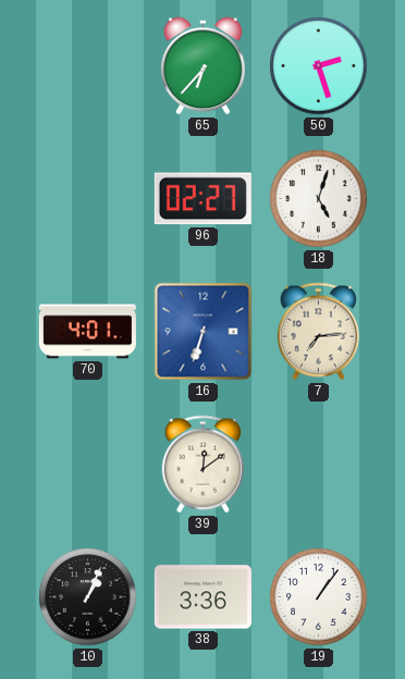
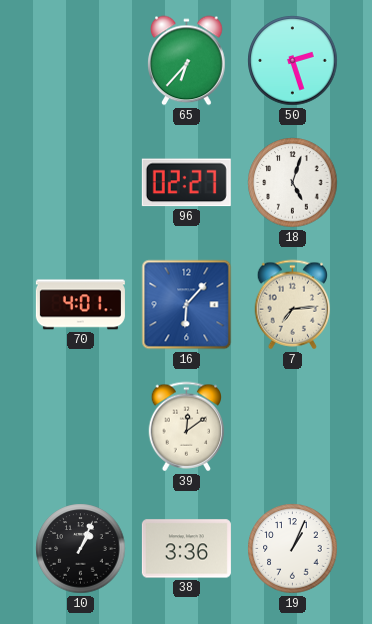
16: 6:33 -> 6:07 (187, 305)
19: 1:06 -> 1:04 (293, 549)
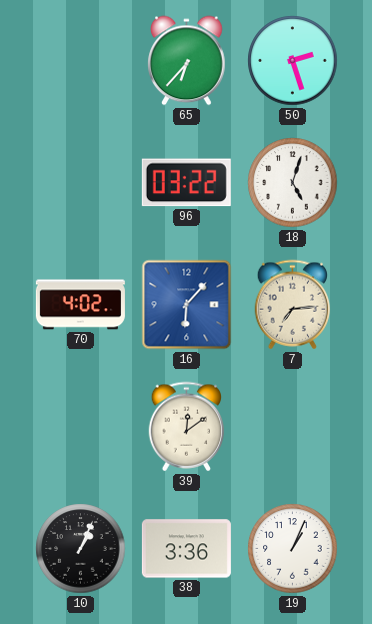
96: 02:27 -> 03:22 (186, 183)
70: 4:01 -> 4:02 (80, 305)
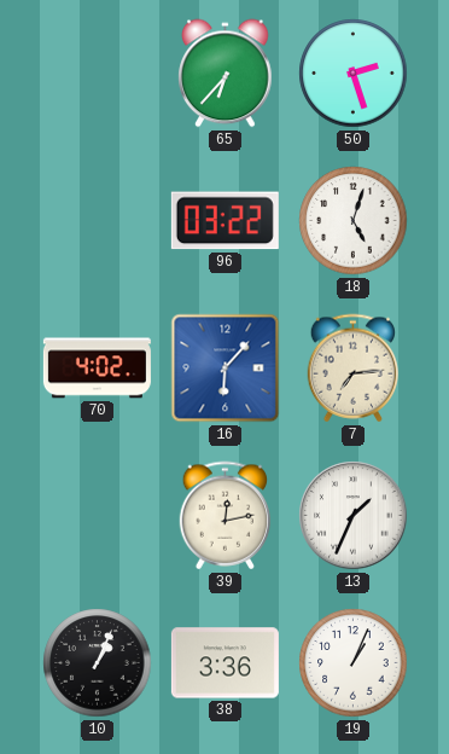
39: 12:09 -> 12:13 (226, 516)
13: none -> 1:34 (354, 516)
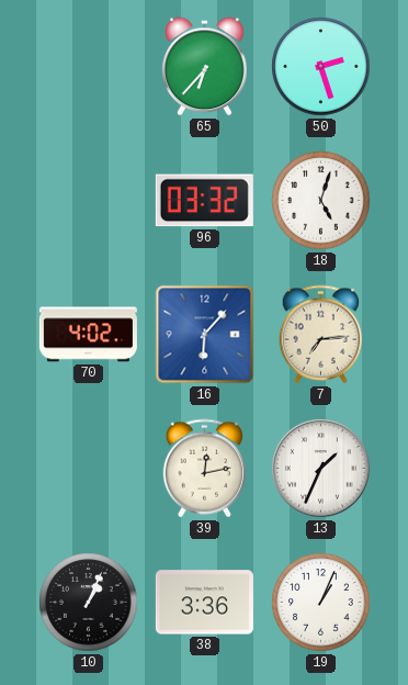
96: 03:22 -> 03:32 (204, 201)
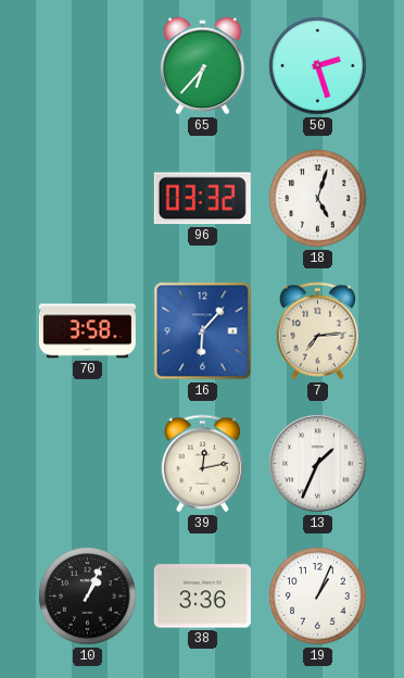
70: 4:02 -> 3:58 (87, 331)
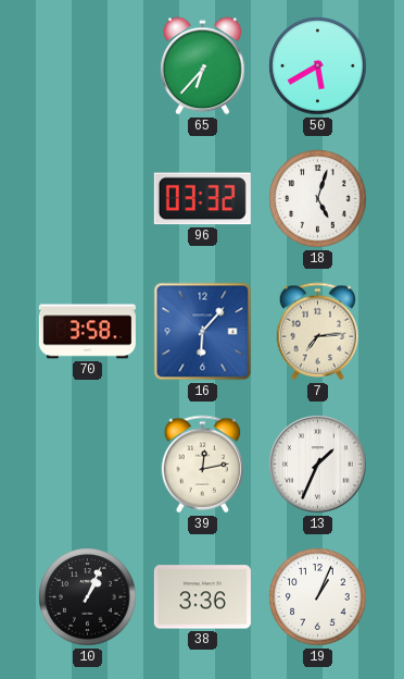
50: 2:27 -> 5:40 (318, 66)
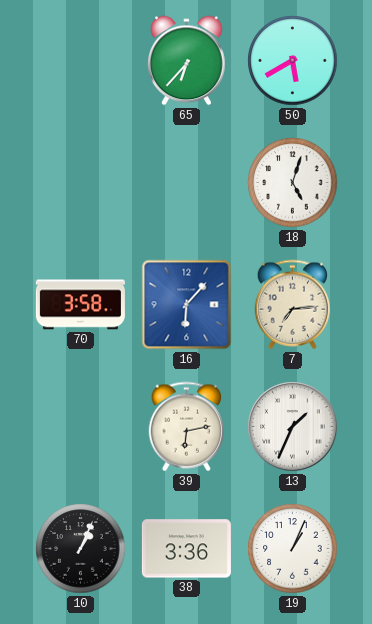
96: 03:32 -> none (202, 199)
39: 12:13 -> 6:13 (187, 427)
